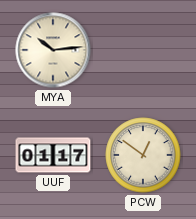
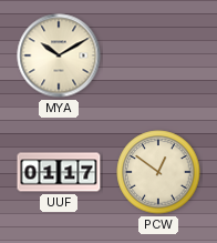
MYA: 10:14 -> 10:10 (59, 55)
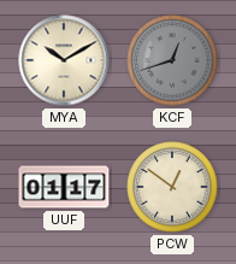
KCF: none -> 12:42 (172, 60)
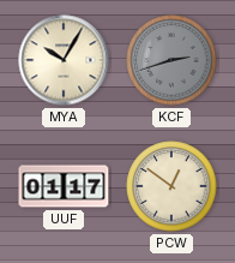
MYA: 10:10 -> 10:05 (64, 60)
KCF: 12:42 -> 2:42 (171, 60)
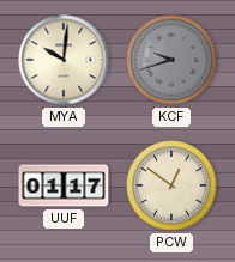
MYA: 10:05 -> 10:01 (64, 60)
KCF: 2:42 -> 9:42 (171, 60)
